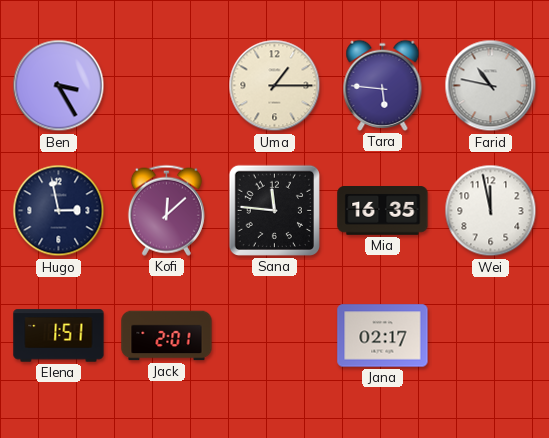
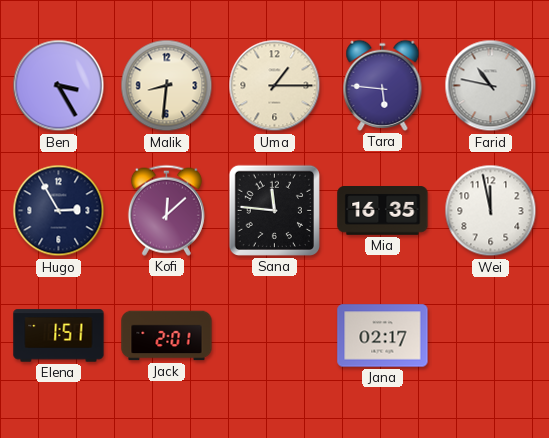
Malik: none -> 8:31 (167, 86)
Hugo: 2:58 -> 2:55 (59, 211)
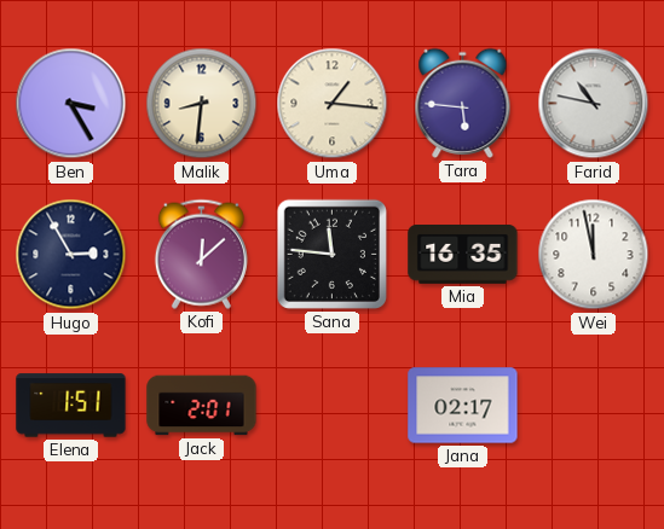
Uma: 1:15 -> 1:16 (333, 104)
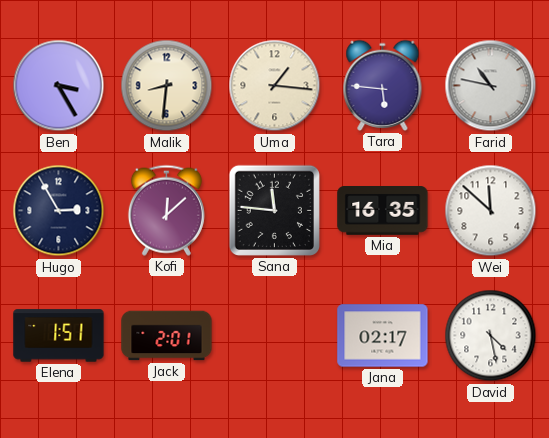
Wei: 11:58 -> 11:52 (491, 211)
David: none -> 4:28 (491, 336)
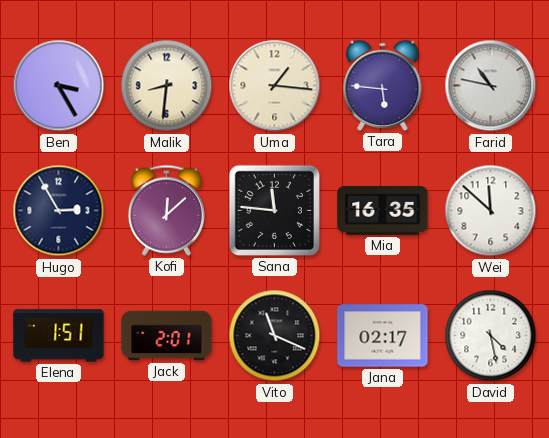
Vito: none -> 11:19 (275, 336)
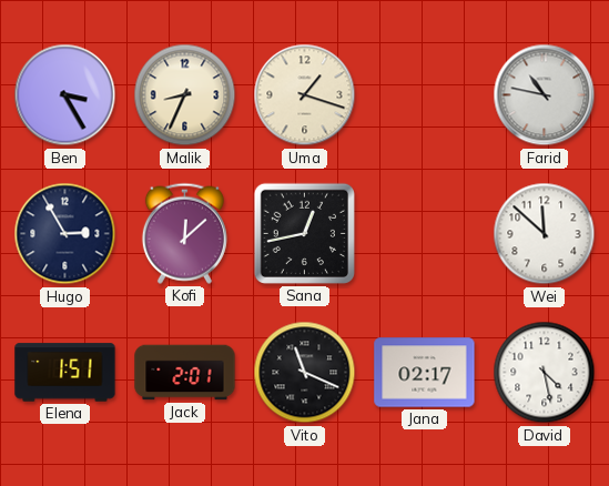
Malik: 8:31 -> 8:34 (185, 95)
Uma: 1:16 -> 1:18 (305, 95)
Tara: 5:46 -> none (383, 85)
Sana: 11:46 -> 12:43 (304, 233)
Mia: 16:35 -> none (383, 211)
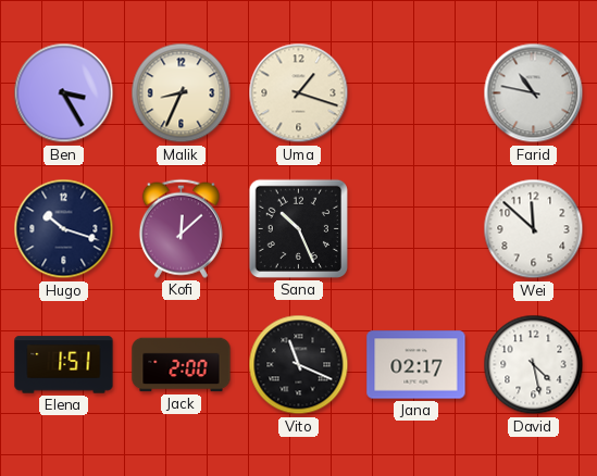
Hugo: 2:55 -> 10:18 (64, 229)
Sana: 12:43 -> 10:26 (298, 228)
Jack: 2:01 -> 2:00 (182, 365)
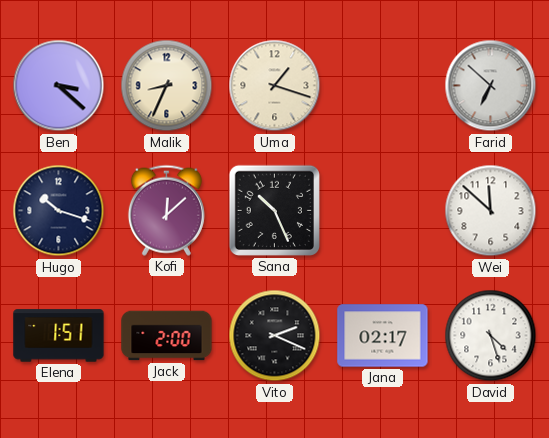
Ben: 3:25 -> 3:22 (59, 86)
Farid: 10:47 -> 6:52 (491, 86)
Vito: 11:19 -> 2:19 (275, 336)
David: 4:28 -> 4:27 (491, 336)
